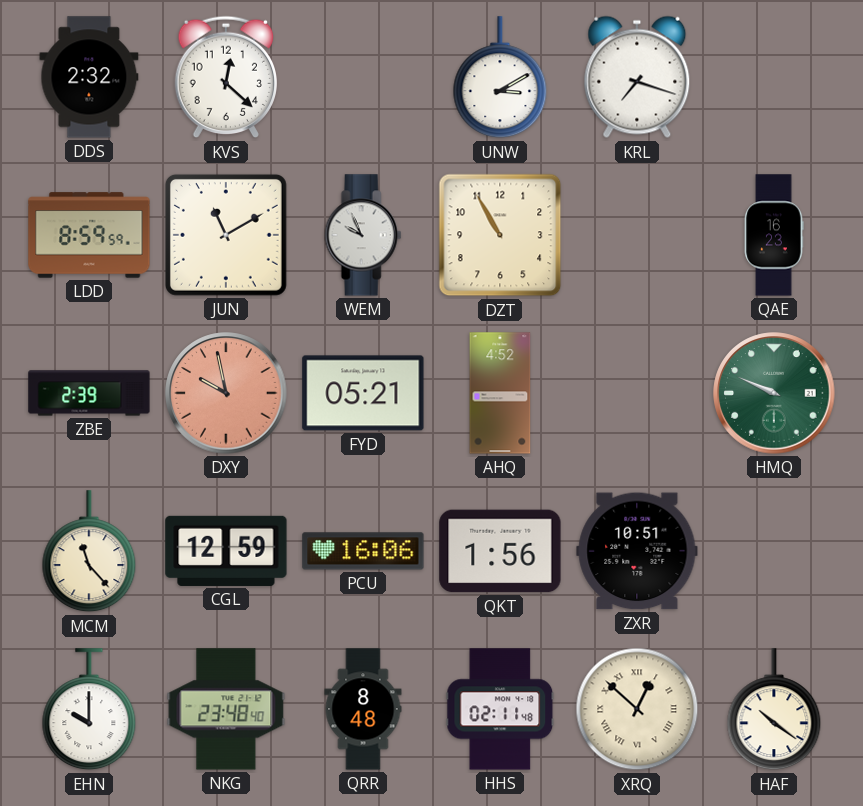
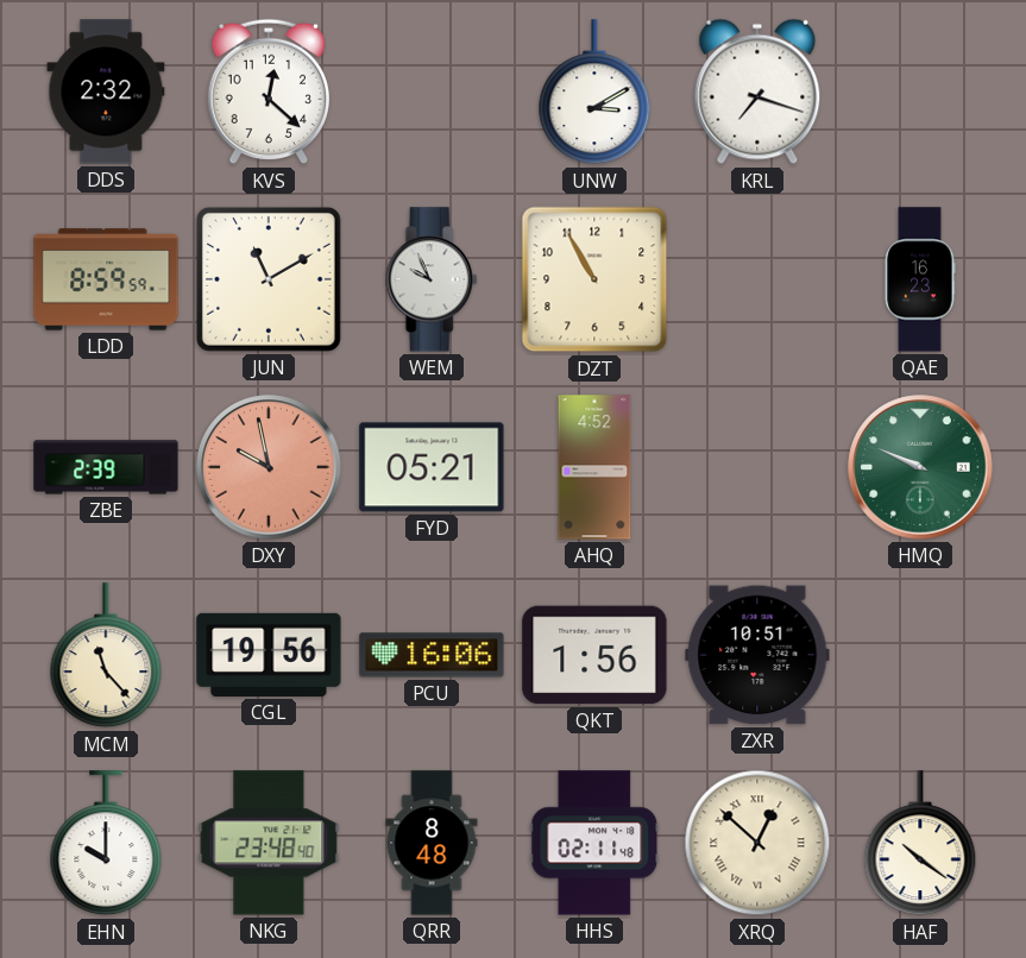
CGL: 12:59 -> 19:56 (269, 655)
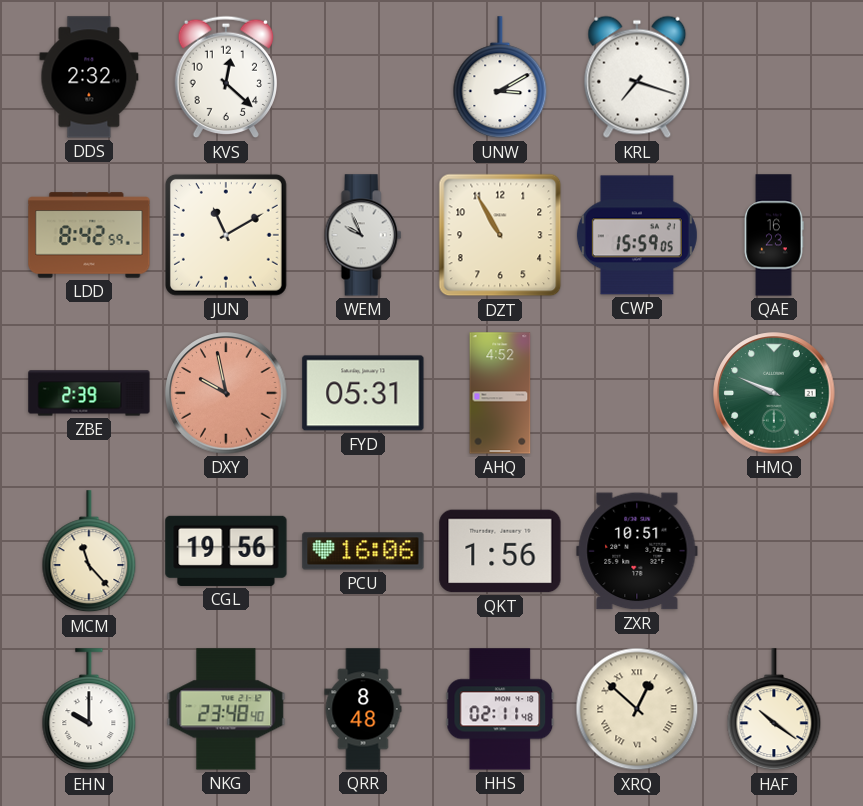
LDD: 8:59 -> 8:42 (89, 235)
CWP: none -> 15:59 (637, 235)
FYD: 05:21 -> 05:31 (363, 393)
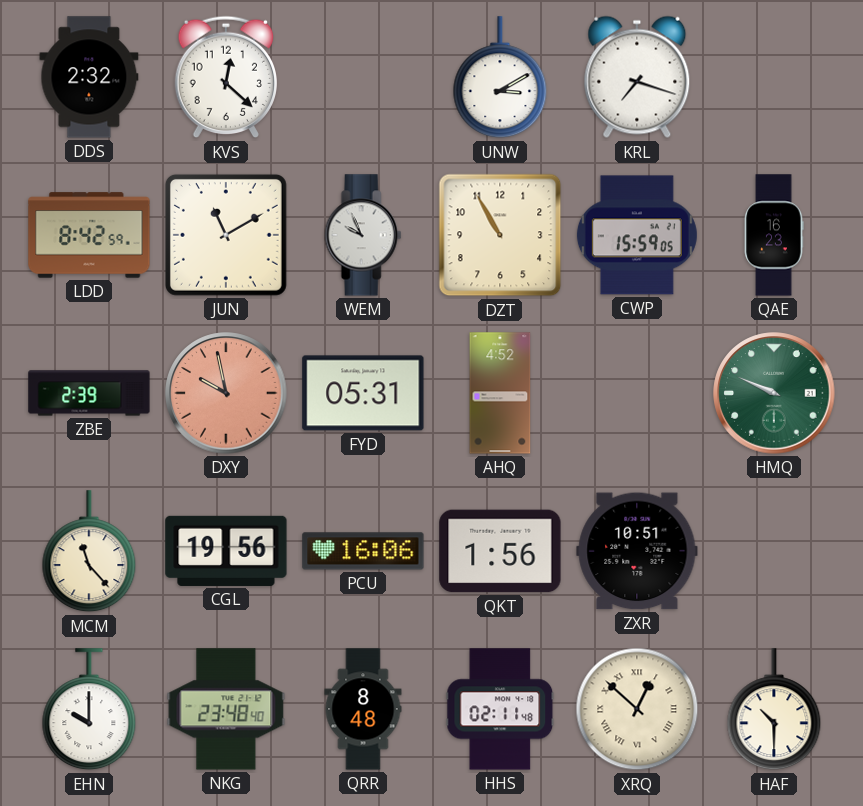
HAF: 10:21 -> 10:30 (774, 710)
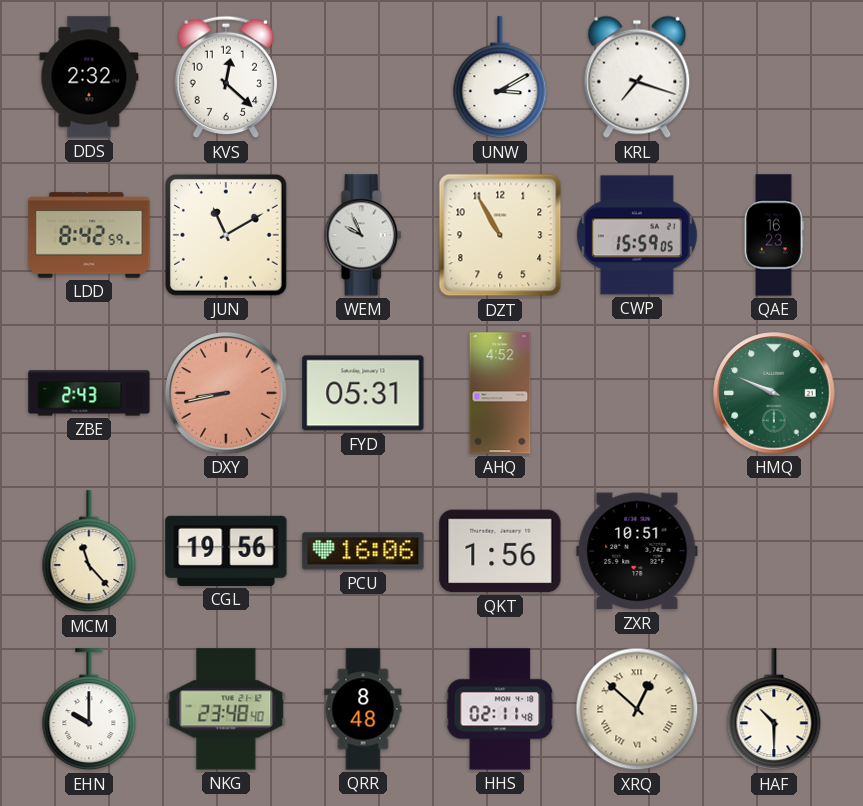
ZBE: 2:39 -> 2:43 (89, 393)
DXY: 9:58 -> 8:43 (226, 393)
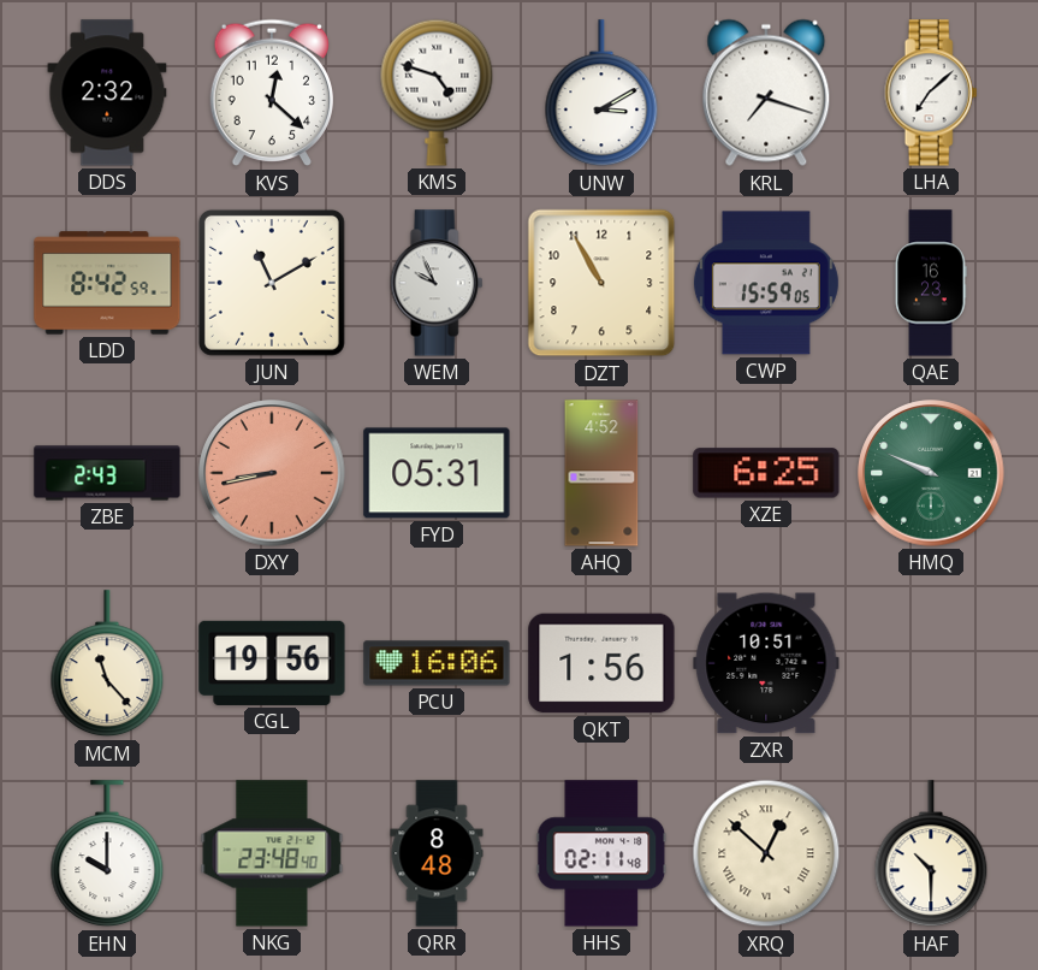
KMS: none -> 4:48 (437, 93)
LHA: none -> 7:08 (931, 93)
XZE: none -> 6:25 (766, 473)
